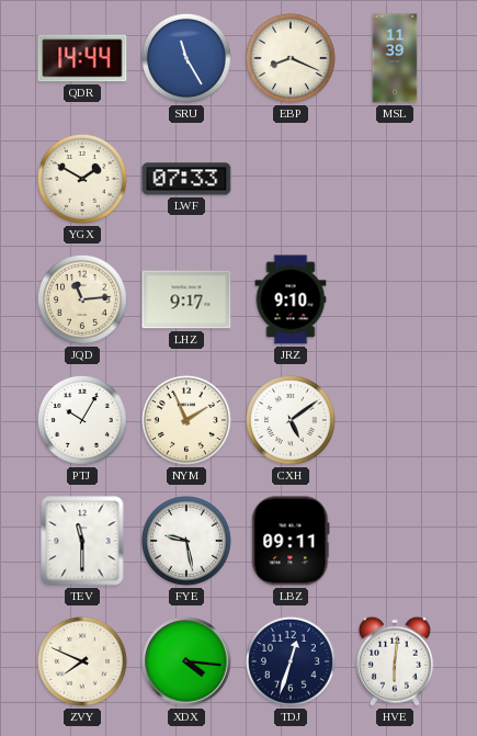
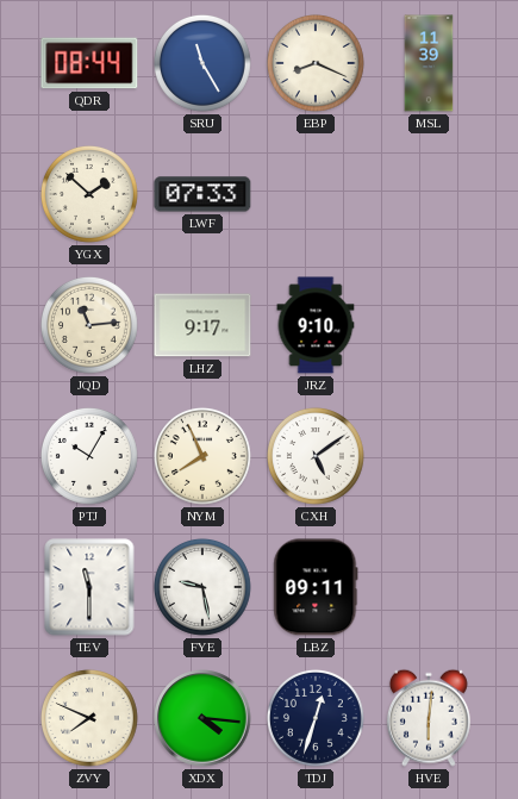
QDR: 14:44 -> 08:44 (89, 63)
YGX: 1:50 -> 1:52 (89, 194)
NYM: 1:56 -> 7:56 (202, 456)
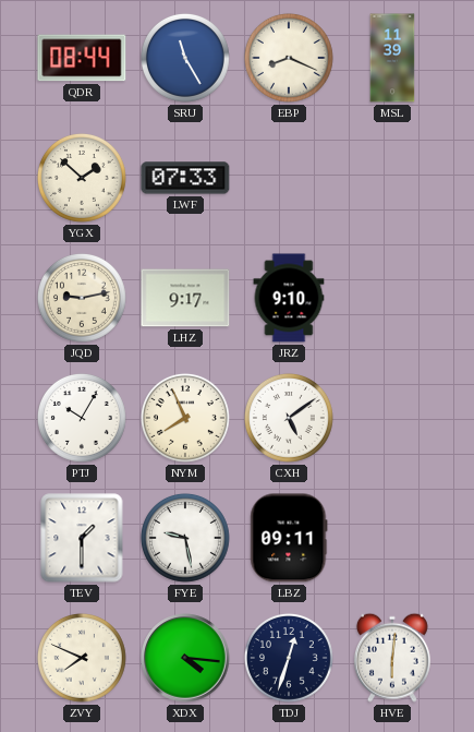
JQD: 11:14 -> 9:13 (82, 298)
TEV: 11:30 -> 1:30 (82, 538)
